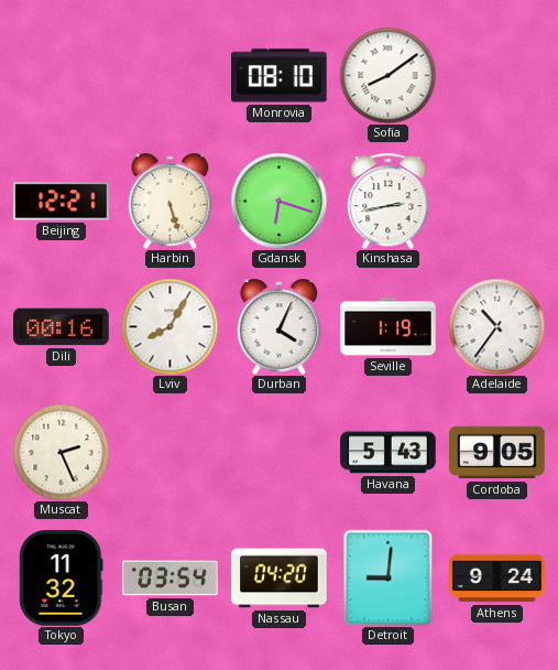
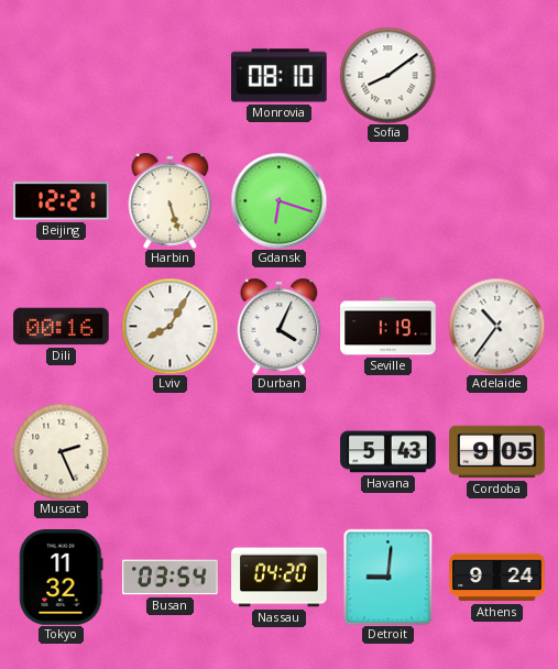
Kinshasa: 2:43 -> none (389, 201)
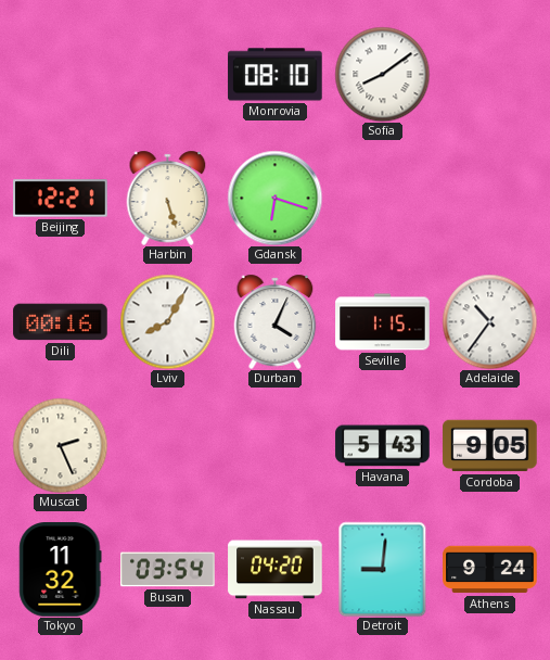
Seville: 1:19 -> 1:15 (383, 322)
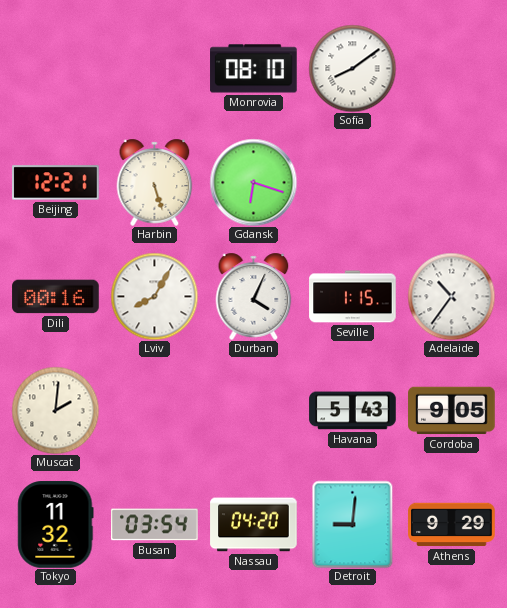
Muscat: 2:26 -> 2:01 (55, 410)
Athens: 9:24 -> 9:29 (452, 525)
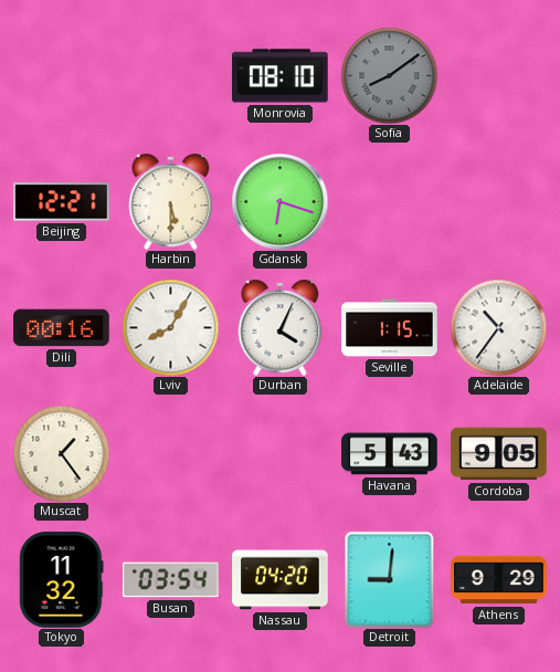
Sofia dial: white -> grey (389, 75)
Harbin: 5:27 -> 5:30 (171, 201)
Muscat: 2:01 -> 1:24 (61, 453)
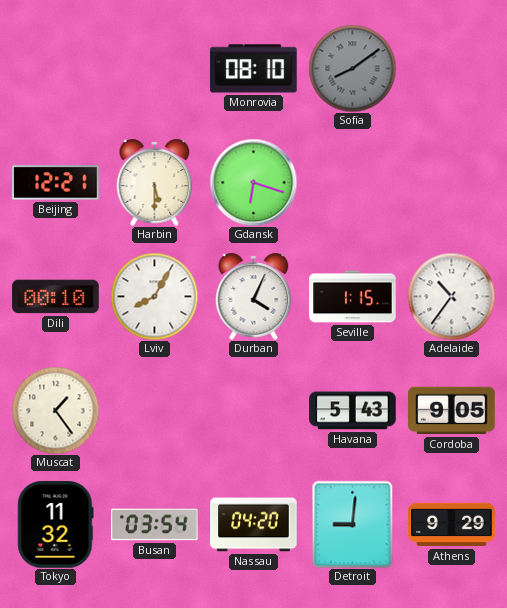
Dili: 00:16 -> 00:10 (56, 297)
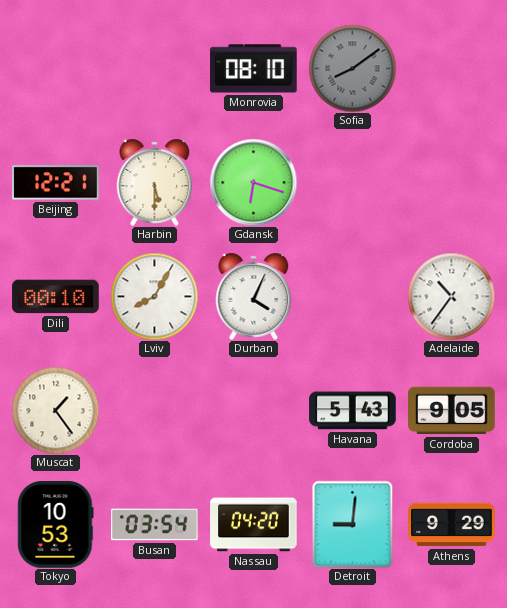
Seville: 1:15 -> none (353, 297)
Tokyo: 11:32 -> 10:53 (56, 525)
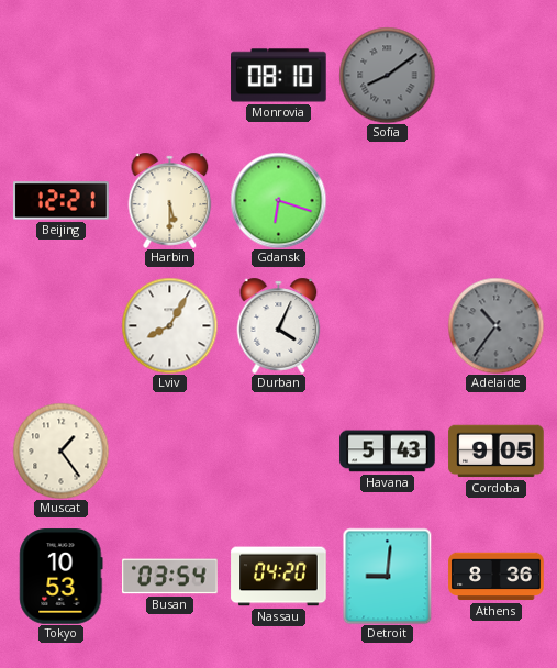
Dili: 00:10 -> none (56, 297)
Adelaide dial: white -> grey (495, 325)
Athens: 9:29 -> 8:36 (497, 577)
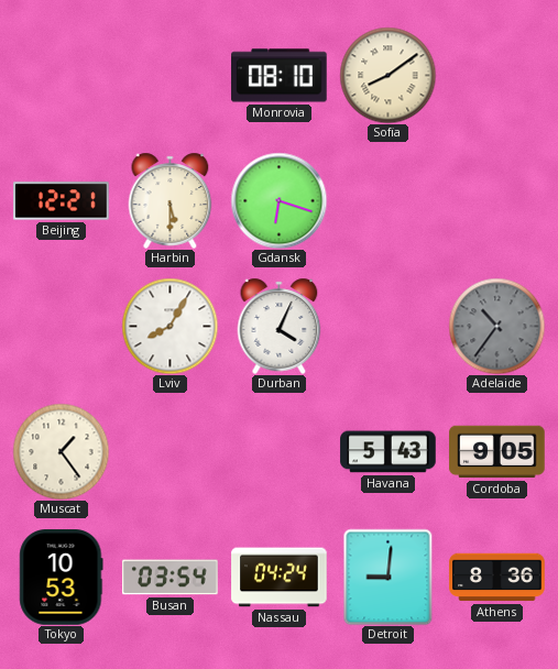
Sofia dial: grey -> cream (387, 75)
Nassau: 04:20 -> 04:24 (280, 578)
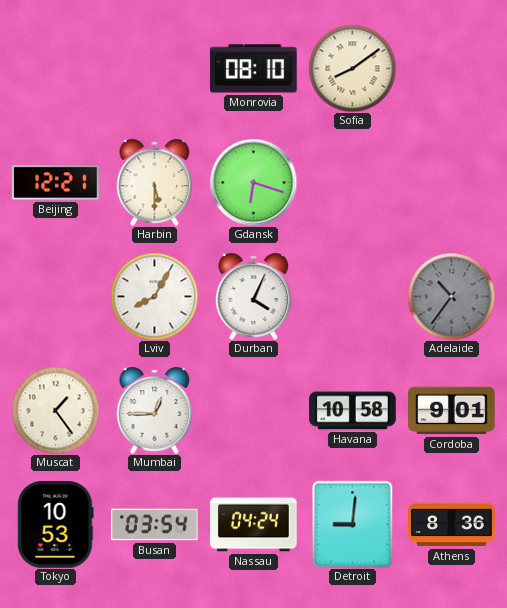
Mumbai: none -> 12:45 (155, 410)
Havana: 5:43 -> 10:58 (353, 411)
Cordoba: 9:05 -> 9:01 (452, 411)
